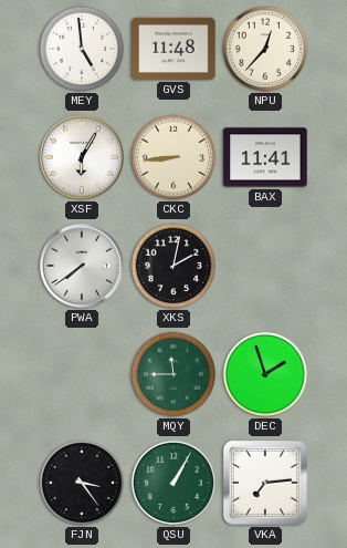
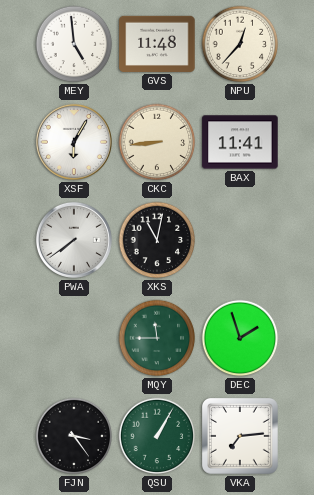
XKS: 2:02 -> 11:02 (157, 240)
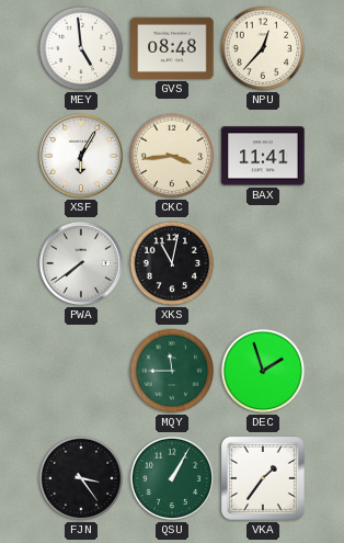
GVS: 11:48 -> 08:48 (172, 48)
CKC: 8:44 -> 3:44 (172, 156)
VKA: 7:14 -> 1:36 (263, 478)
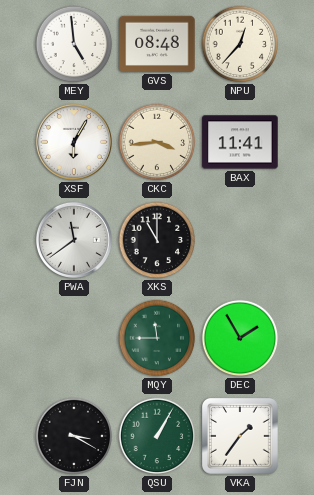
PWA: 7:39 -> 11:39 (74, 240)
XKS: 11:02 -> 11:00 (157, 240)
DEC: 1:57 -> 1:55 (240, 338)
FJN: 3:24 -> 3:20 (74, 436)
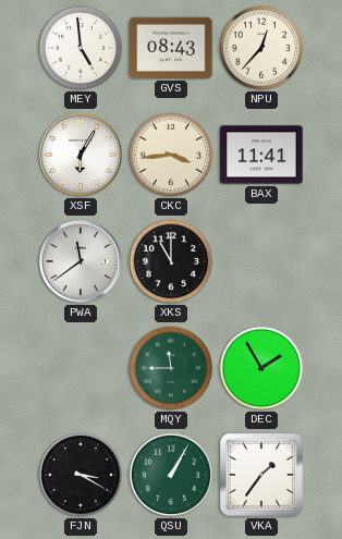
GVS: 08:48 -> 08:43 (171, 48)
